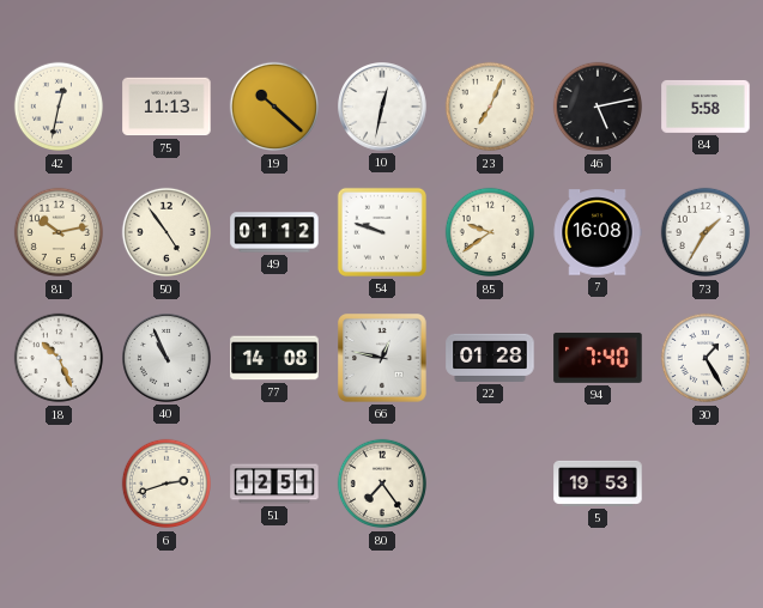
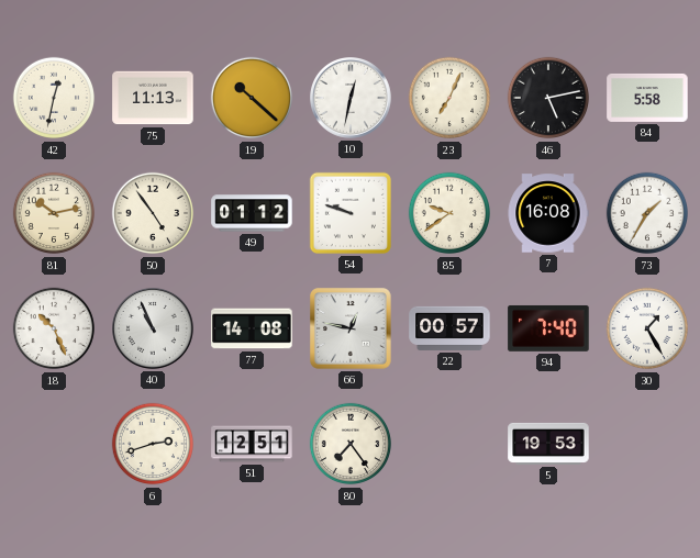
22: 01:28 -> 00:57 (449, 328)
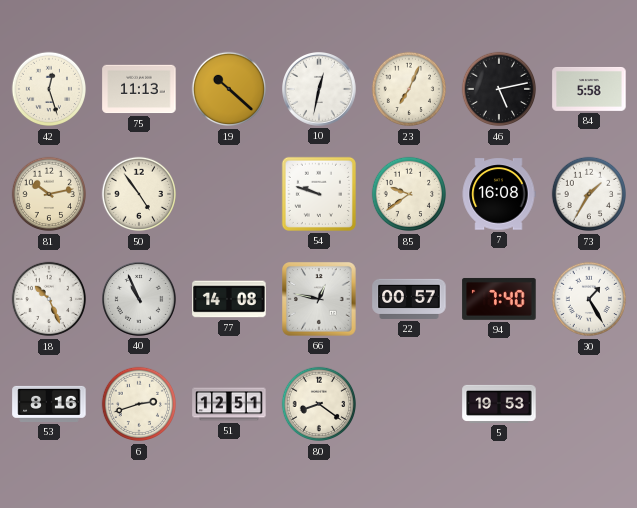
42: 12:32 -> 12:27 (49, 89)
49: 01:12 -> none (252, 213)
53: none -> 8:16 (49, 404)
80: 7:24 -> 8:21 (319, 404)
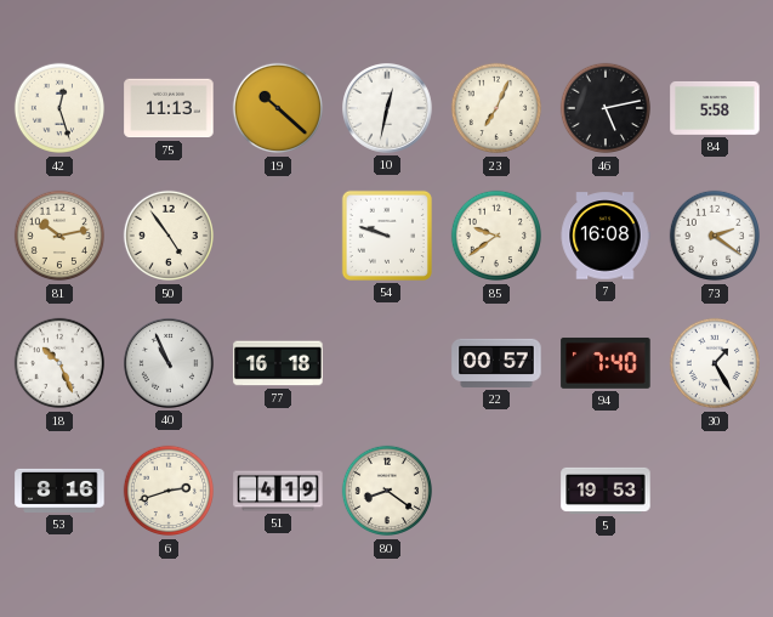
73: 1:35 -> 2:21 (715, 236)
77: 14:08 -> 16:18 (278, 363)
66: 12:47 -> none (320, 300)
51: 12:51 -> 4:19 (278, 491)
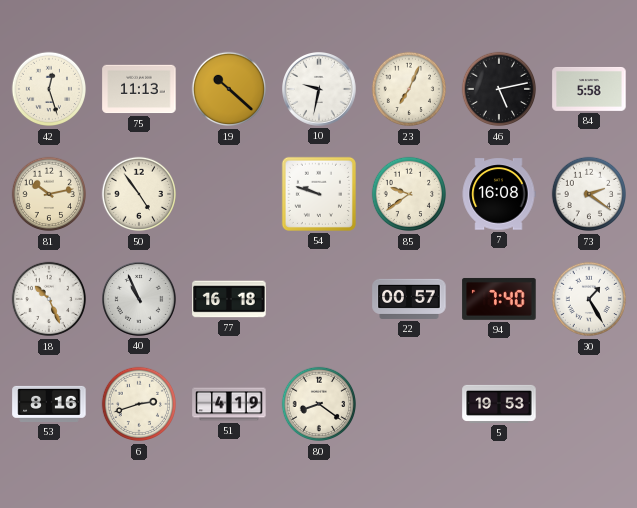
10: 12:32 -> 9:32 (320, 90)
